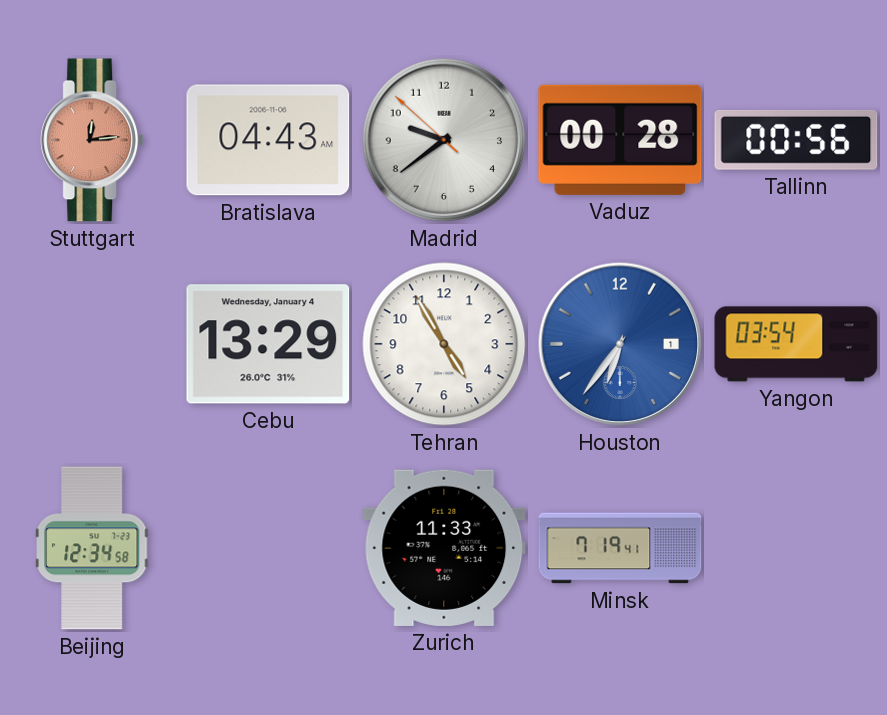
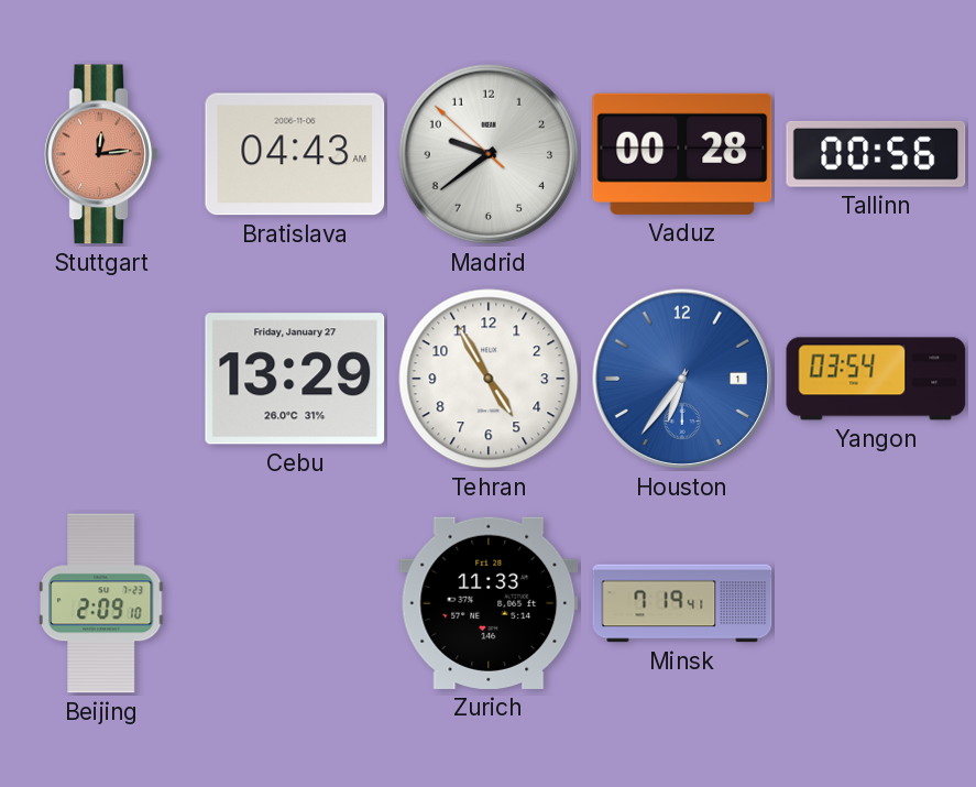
Cebu date: Wednesday, January 4 -> Friday, January 27 (295, 379)
Beijing: 12:34 -> 2:09 (102, 603)
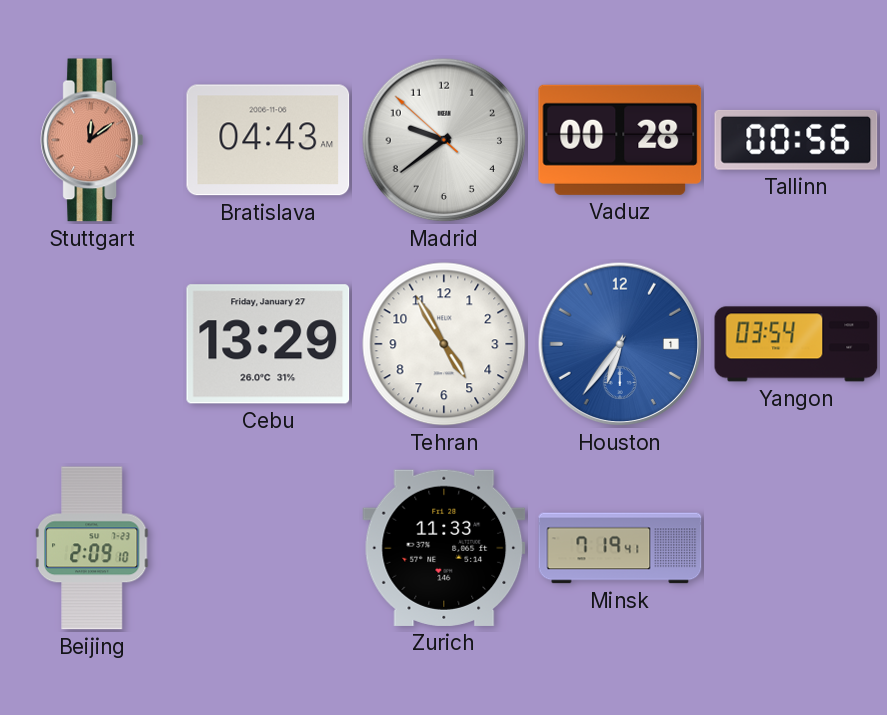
Stuttgart: 12:14 -> 12:09 (91, 140)
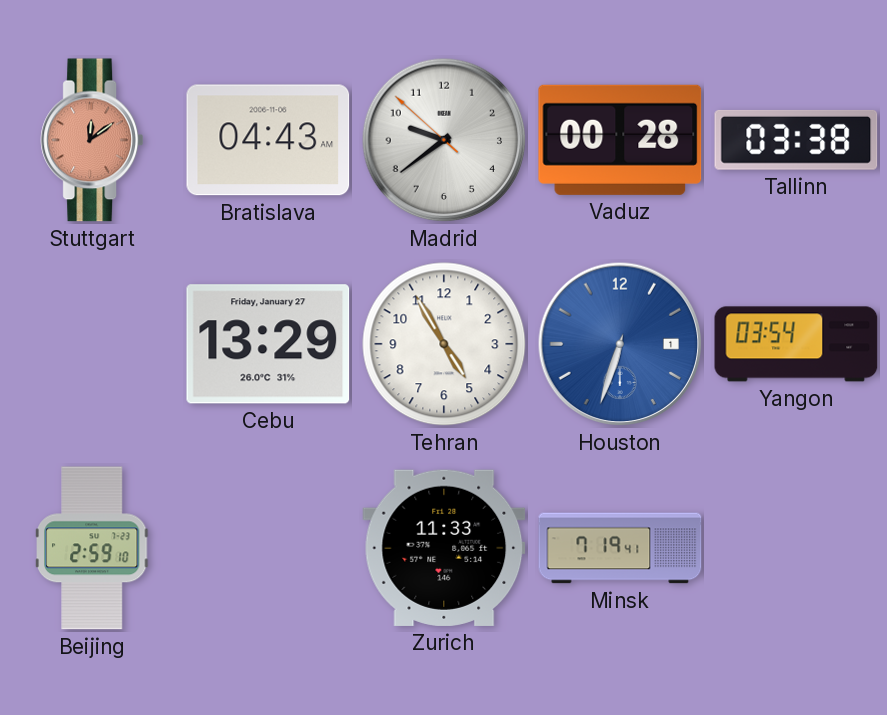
Tallinn: 00:56 -> 03:38 (796, 140)
Houston: 6:36 -> 6:33 (620, 344)
Beijing: 2:09 -> 2:59 (93, 548)
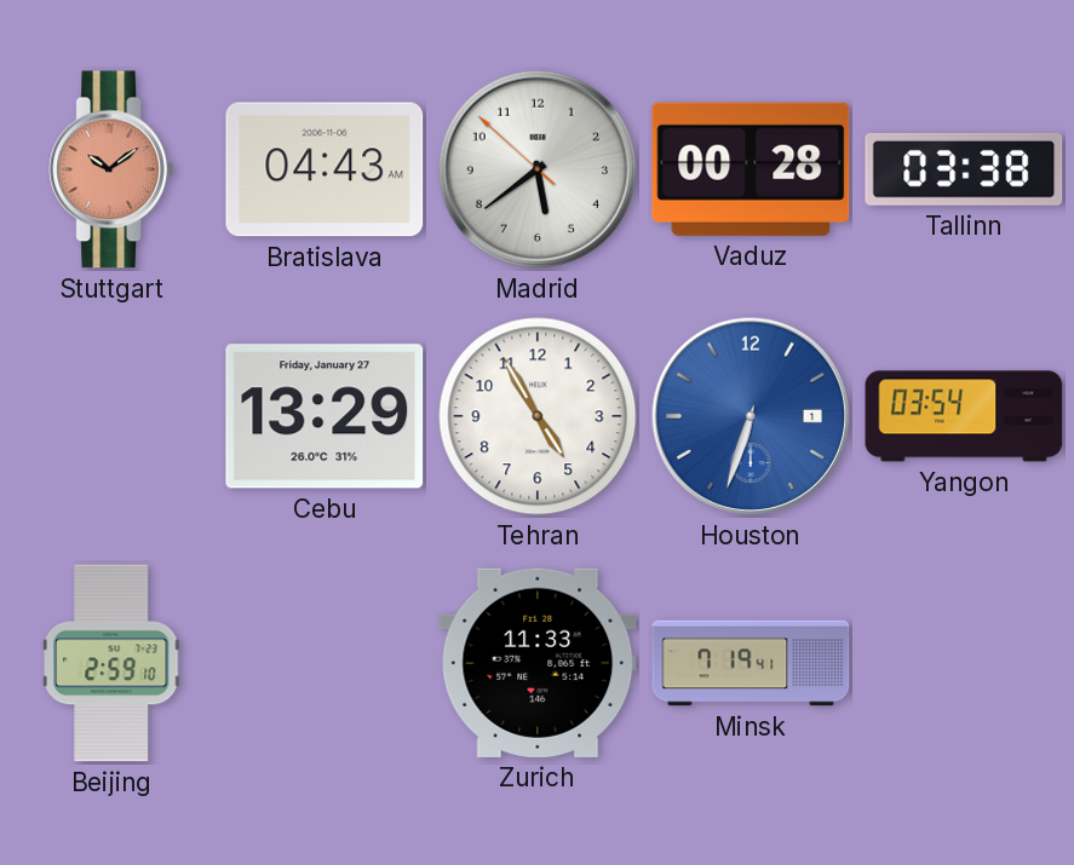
Stuttgart: 12:09 -> 10:09 (110, 169)
Madrid: 9:38 -> 5:38 (538, 169)
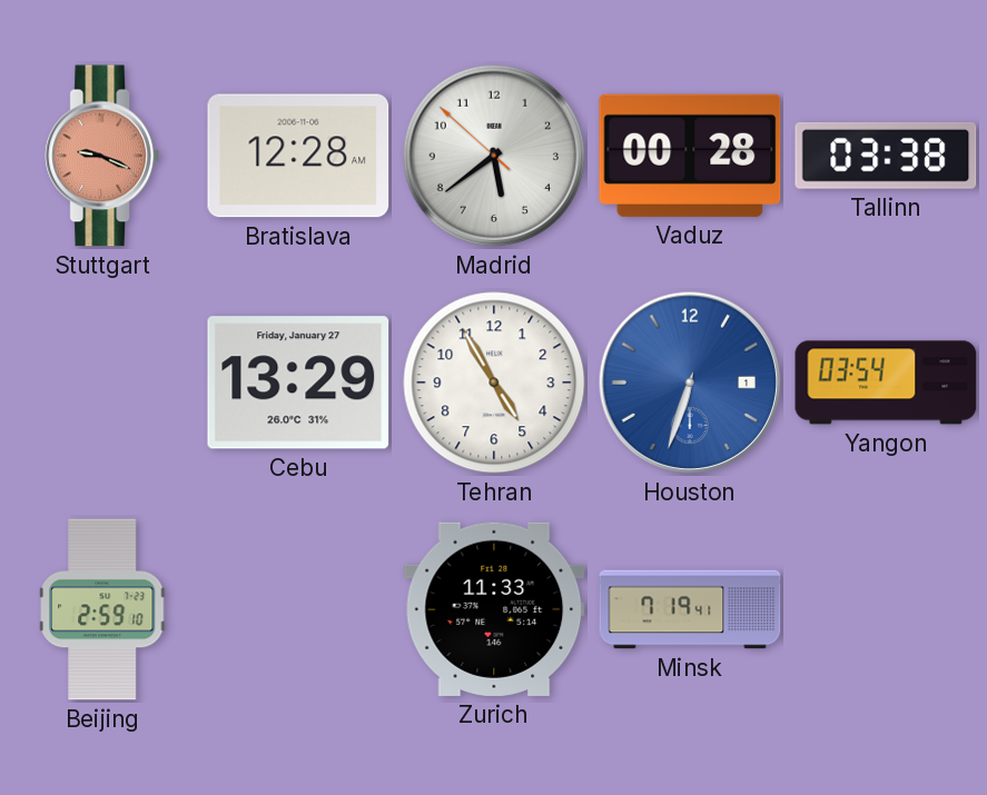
Stuttgart: 10:09 -> 9:19 (101, 156)
Bratislava: 04:43 -> 12:28 (298, 156)
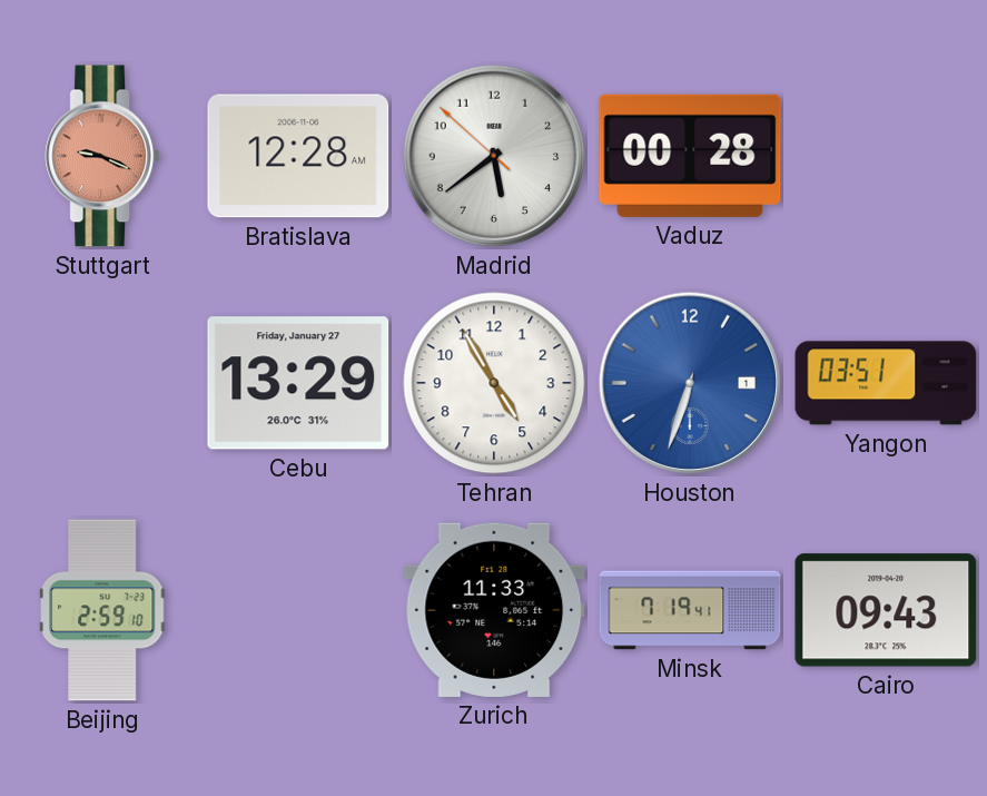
Tallinn: 03:38 -> none (886, 156)
Yangon: 03:54 -> 03:51 (886, 383)
Cairo: none -> 09:43 (886, 610)
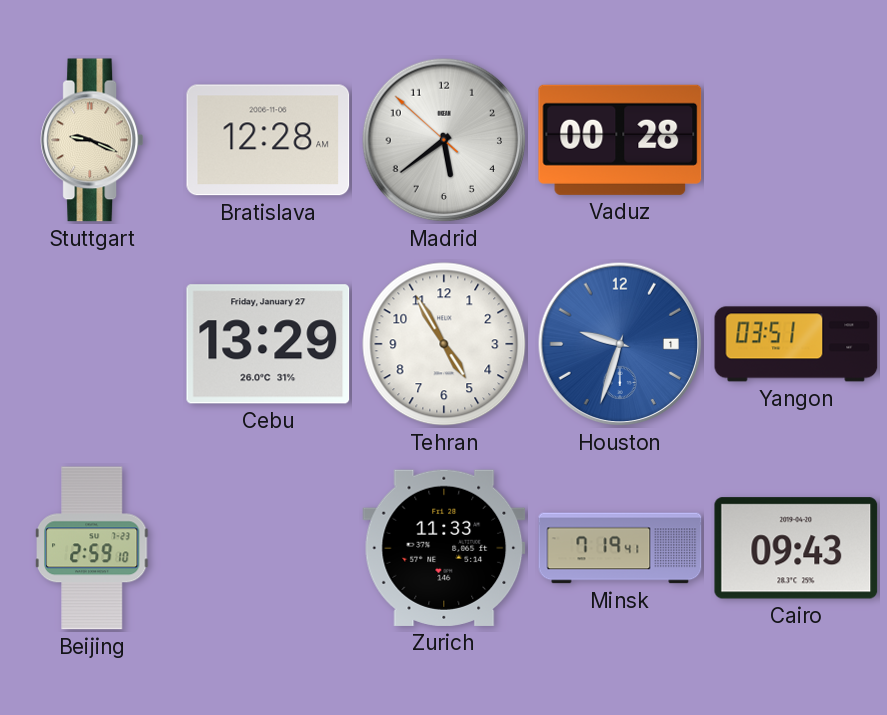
Stuttgart dial: salmon -> cream (91, 140)
Houston: 6:33 -> 9:33 (620, 344)
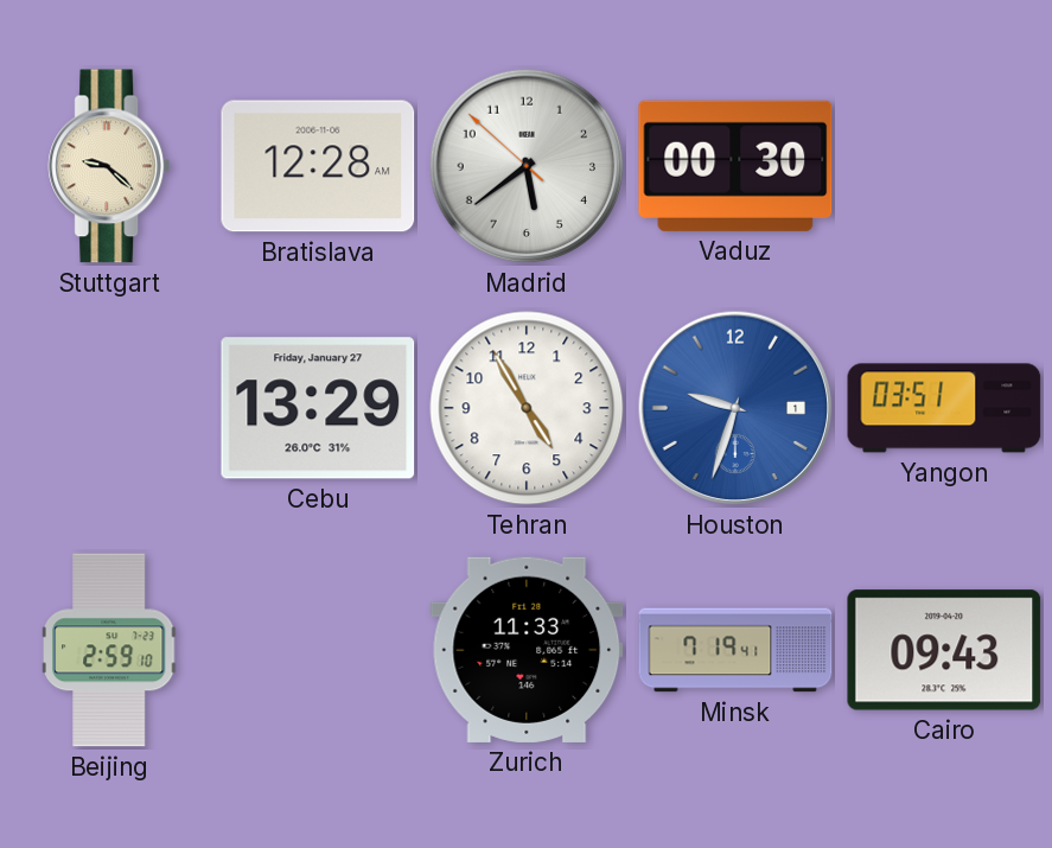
Stuttgart: 9:19 -> 9:22 (108, 166)
Vaduz: 00:28 -> 00:30 (735, 166)
